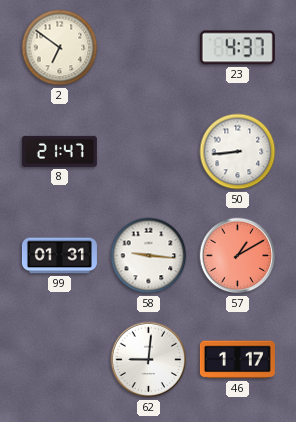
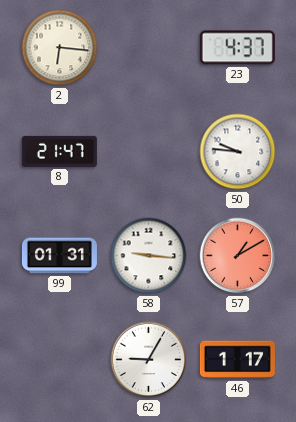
2: 6:51 -> 6:16 (60, 48)
50: 8:44 -> 9:46 (238, 152)
62: 9:01 -> 9:05 (149, 360)
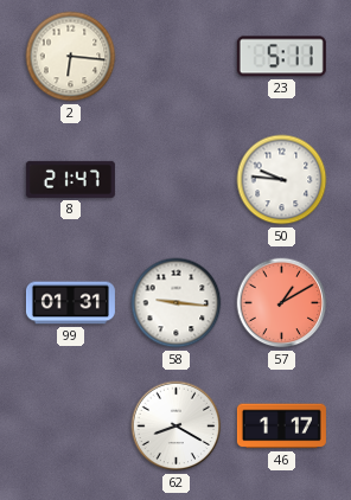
23: 4:37 -> 5:11 (281, 57)
62: 9:05 -> 8:20 (177, 427)
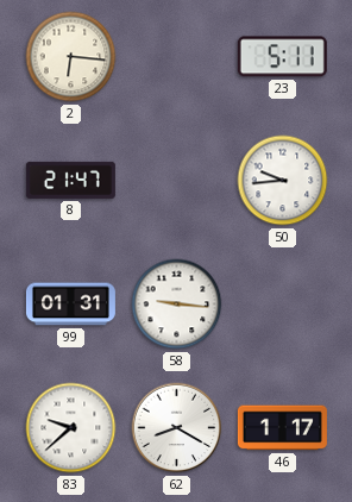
50: 9:46 -> 9:44 (283, 181)
57: 1:10 -> none (282, 303)
83: none -> 9:38 (71, 428)
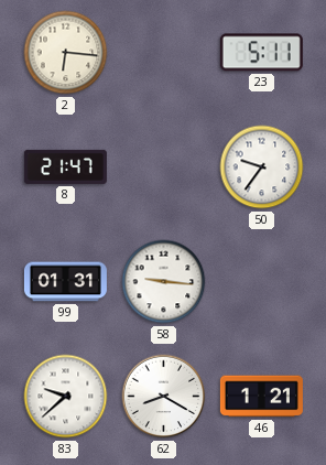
50: 9:44 -> 9:36 (262, 167)
46: 1:17 -> 1:21 (261, 397)
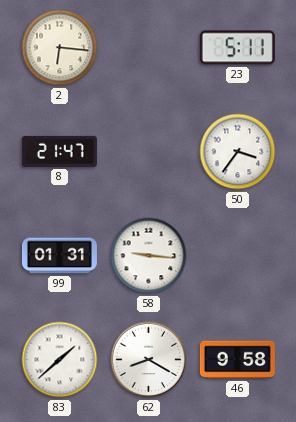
50: 9:36 -> 3:36 (238, 152)
83: 9:38 -> 1:38 (60, 360)
46: 1:21 -> 9:58 (237, 360)
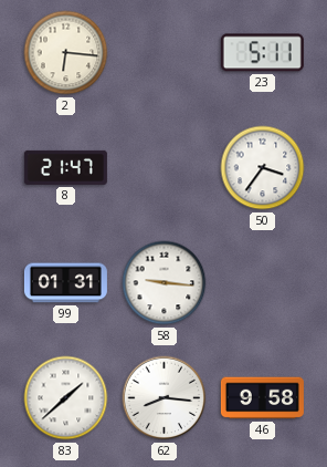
62: 8:20 -> 8:16 (165, 398)
